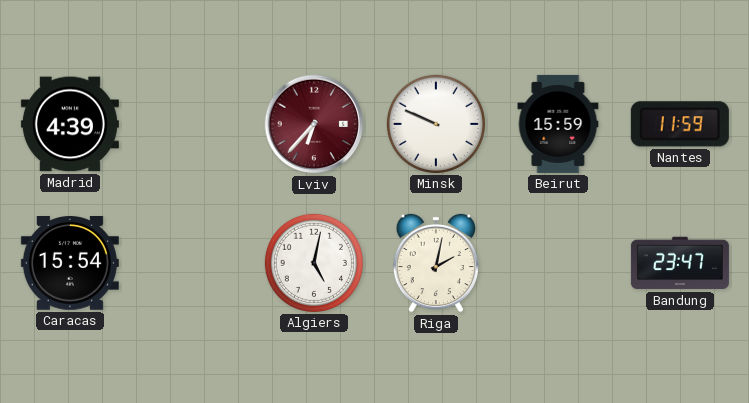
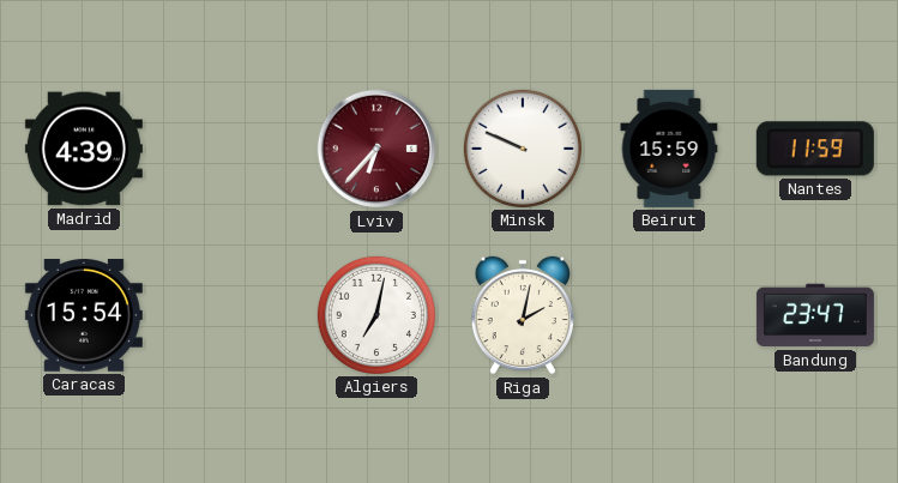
Algiers: 5:02 -> 7:02 (376, 315)
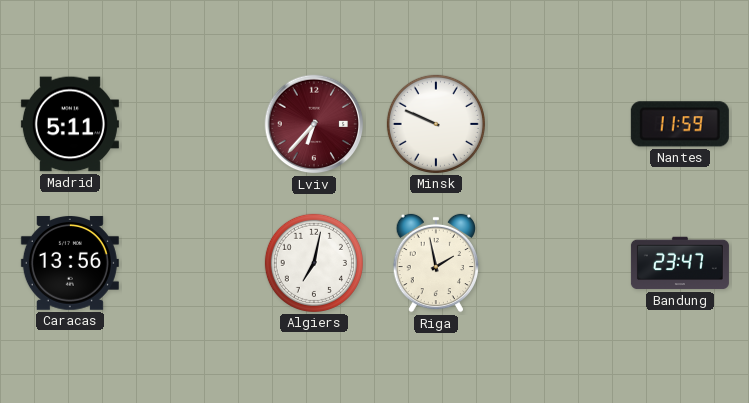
Madrid: 4:39 -> 5:11 (70, 124)
Beirut: 15:59 -> none (669, 149)
Caracas: 15:54 -> 13:56 (70, 264)
Riga: 2:02 -> 1:58 (435, 263)
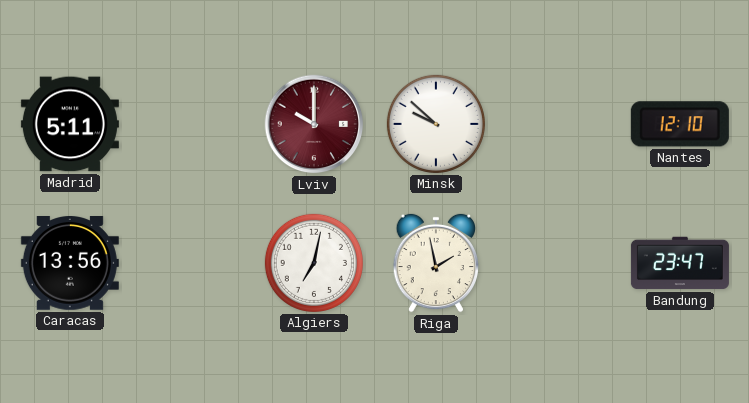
Lviv: 6:37 -> 10:00 (314, 124)
Minsk: 9:49 -> 9:52 (436, 124)
Nantes: 11:59 -> 12:10 (680, 124)
